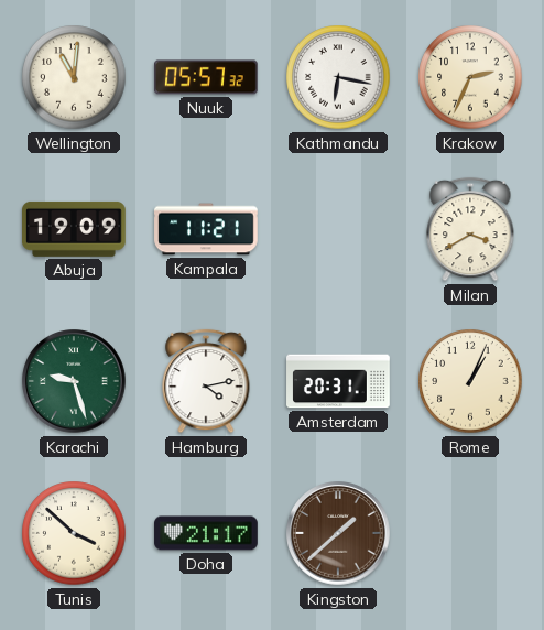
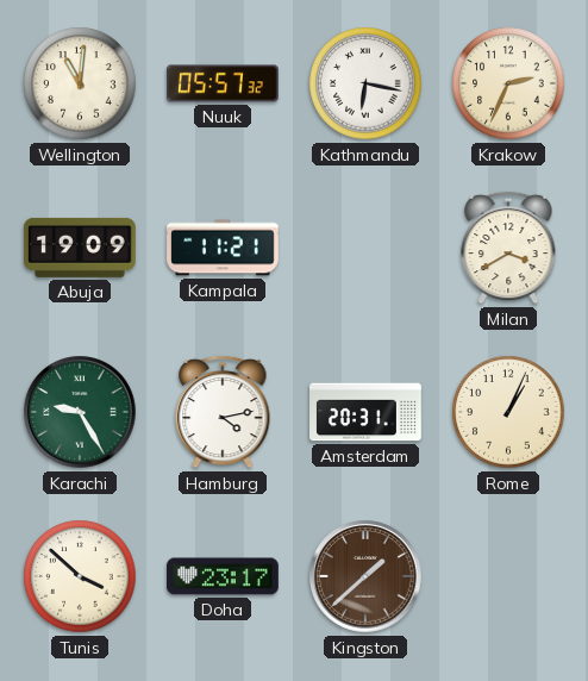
Karachi: 9:27 -> 9:25 (80, 412)
Doha: 21:17 -> 23:17 (223, 576)
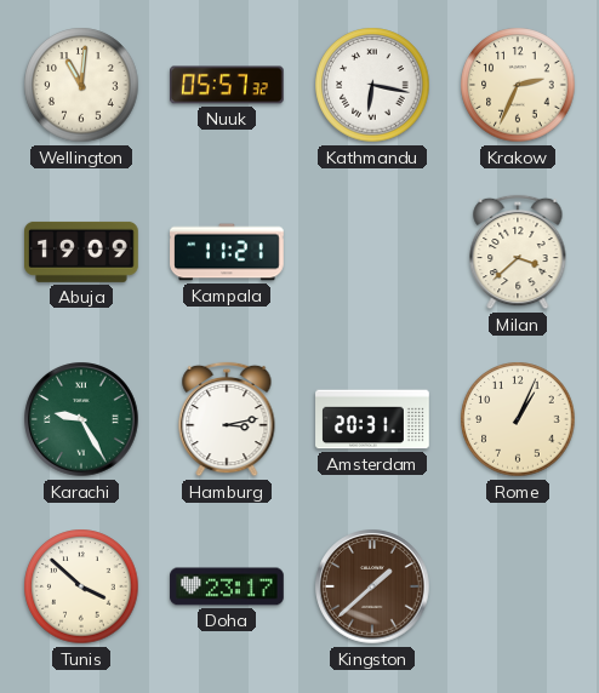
Milan: 3:40 -> 3:38 (518, 252)
Hamburg: 4:13 -> 3:13 (227, 419)
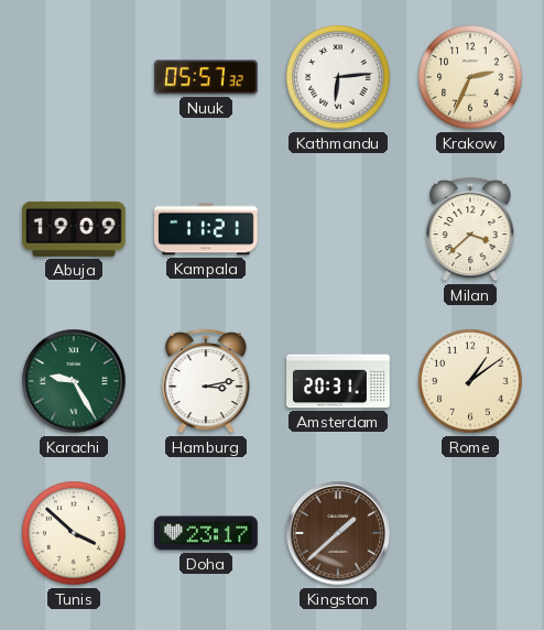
Wellington: 11:01 -> none (81, 85)
Kathmandu: 6:17 -> 6:14 (338, 77)
Rome: 1:04 -> 1:09 (470, 381)
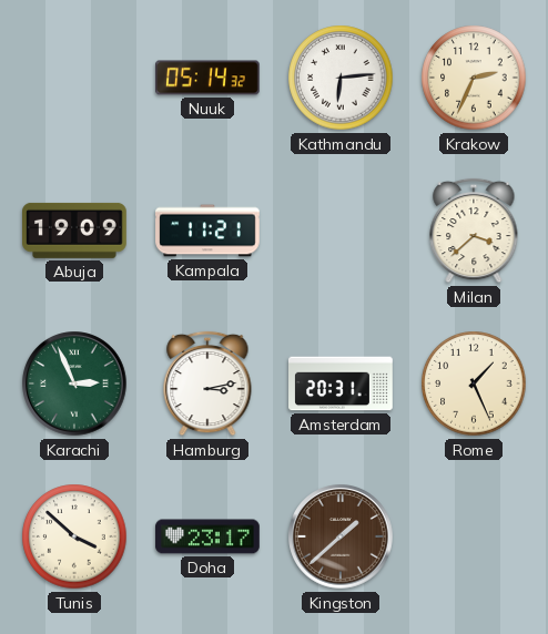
Nuuk: 05:57 -> 05:14 (209, 78)
Karachi: 9:25 -> 2:56 (74, 384)
Rome: 1:09 -> 1:26 (474, 384)
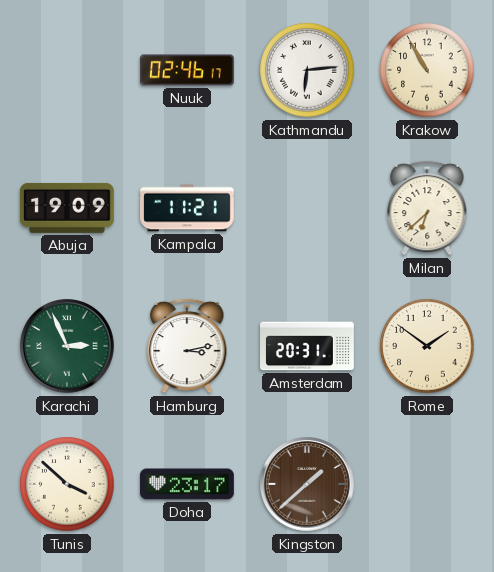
Nuuk: 05:14 -> 02:46 (188, 70)
Krakow: 2:34 -> 10:55 (427, 70)
Milan: 3:38 -> 6:38 (427, 208)
Rome: 1:26 -> 1:51 (427, 346)
